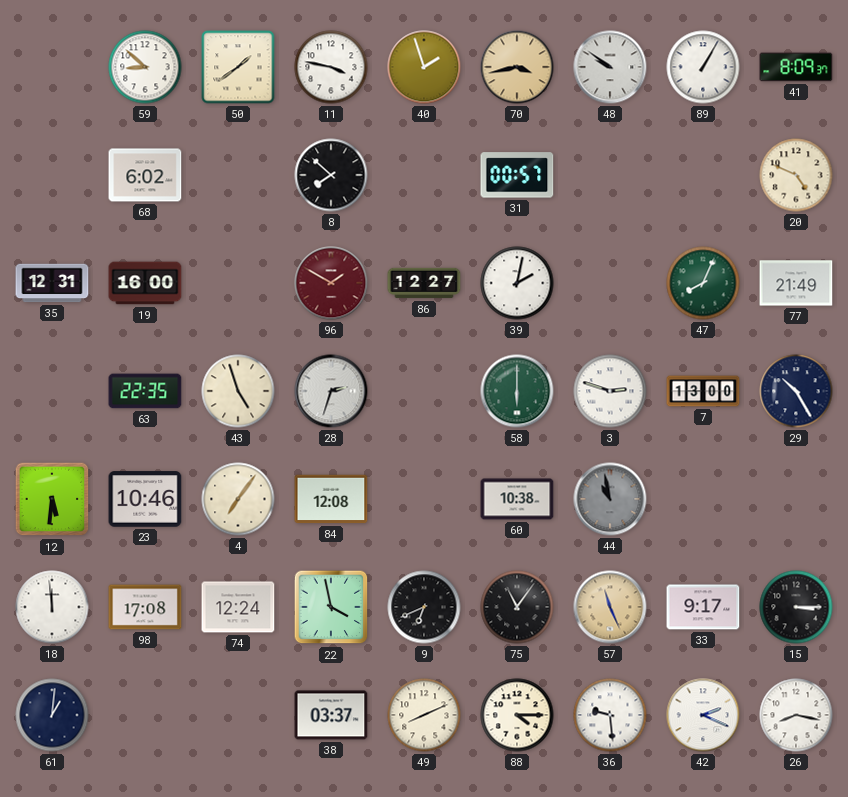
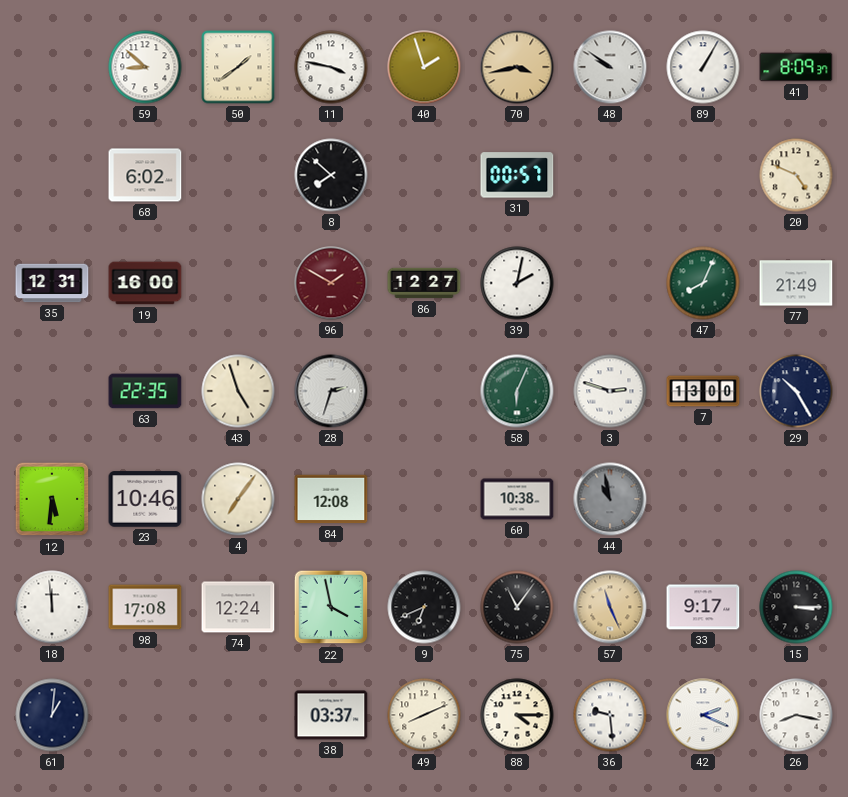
58: 6:00 -> 6:04 (517, 391)
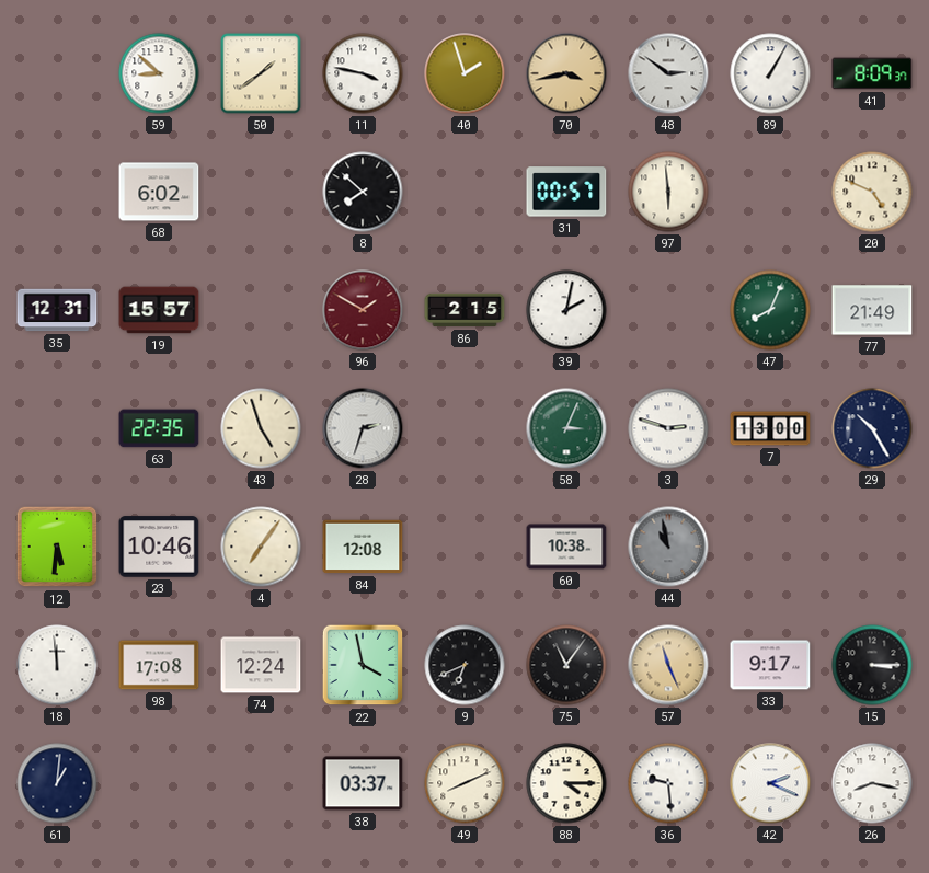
48: 9:51 -> 2:51 (668, 73)
97: none -> 5:59 (668, 192)
19: 16:00 -> 15:57 (159, 310)
86: 12:27 -> 2:15 (464, 310)
58: 6:04 -> 3:04 (566, 428)
